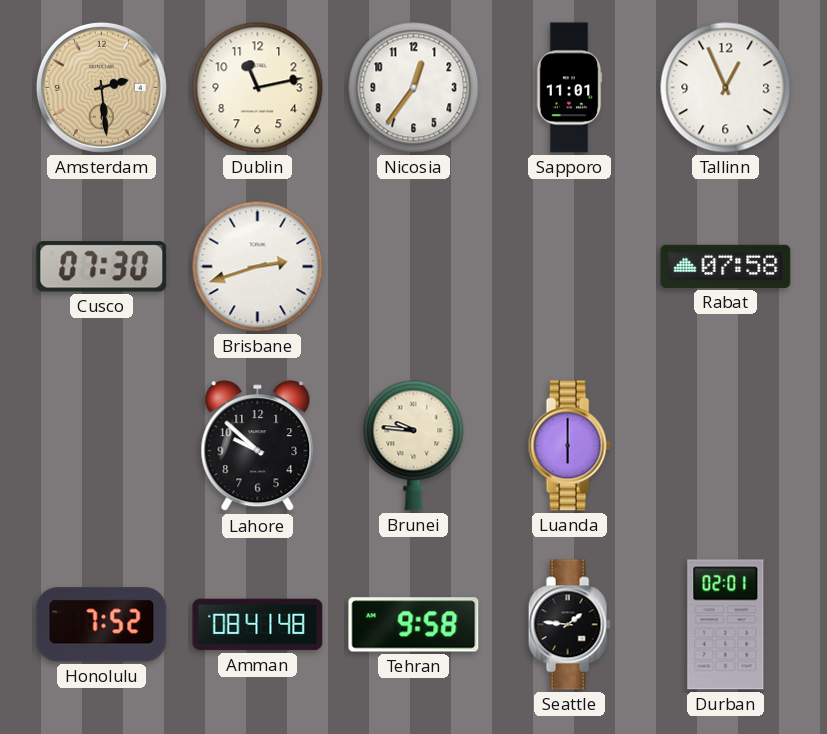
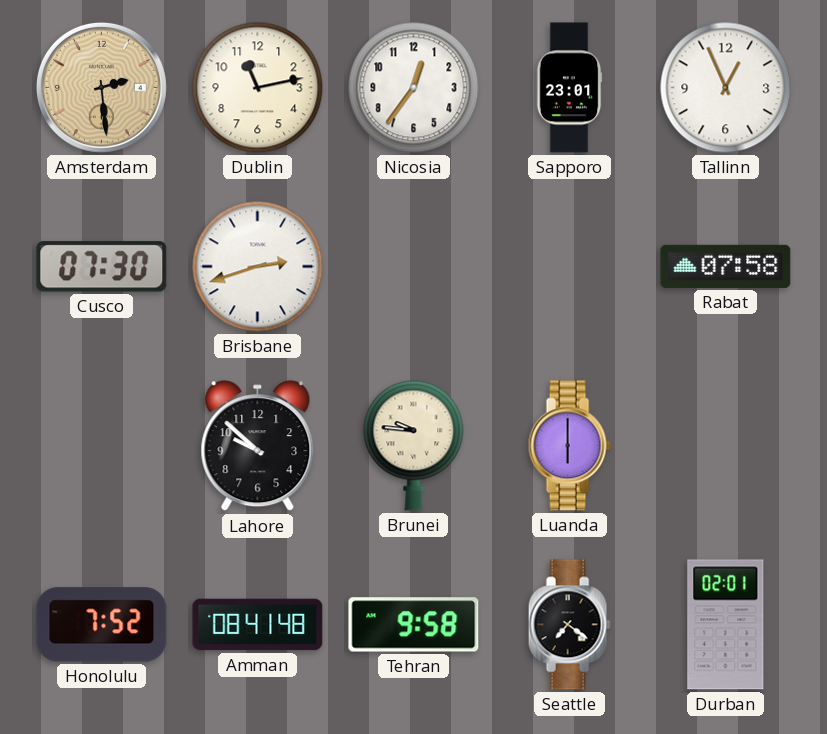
Sapporo: 11:01 -> 23:01 (569, 88)
Seattle: 1:46 -> 7:21 (569, 625)
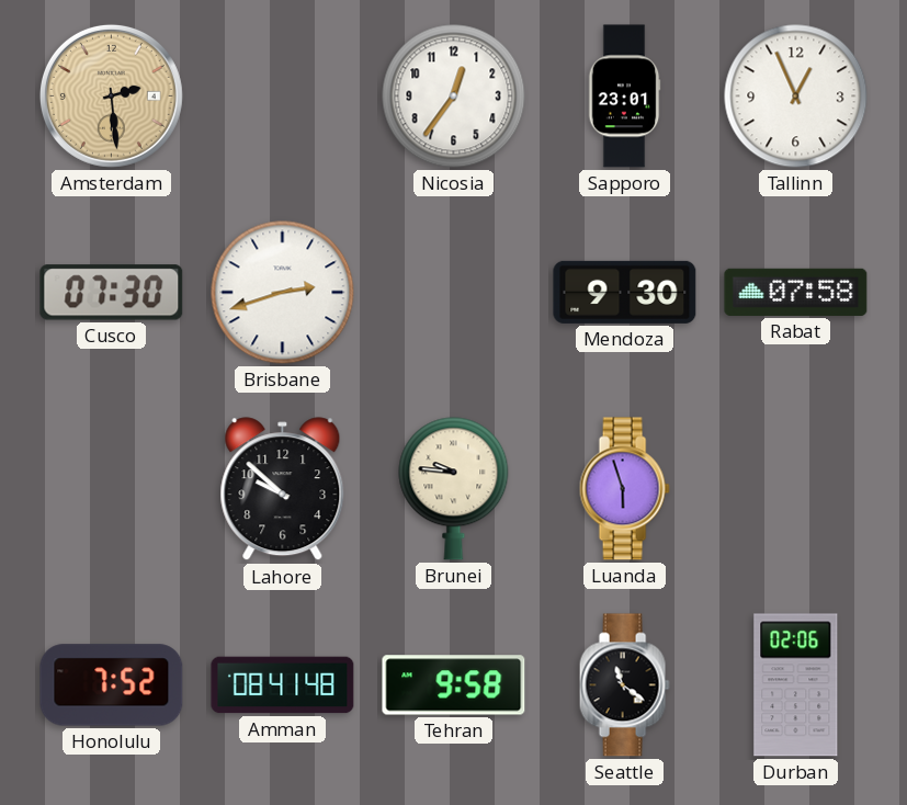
Dublin: 11:13 -> none (258, 88)
Mendoza: none -> 9:30 (625, 292)
Luanda: 6:00 -> 5:57 (624, 489)
Seattle: 7:21 -> 11:21 (624, 685)
Durban: 02:01 -> 02:06 (796, 685)
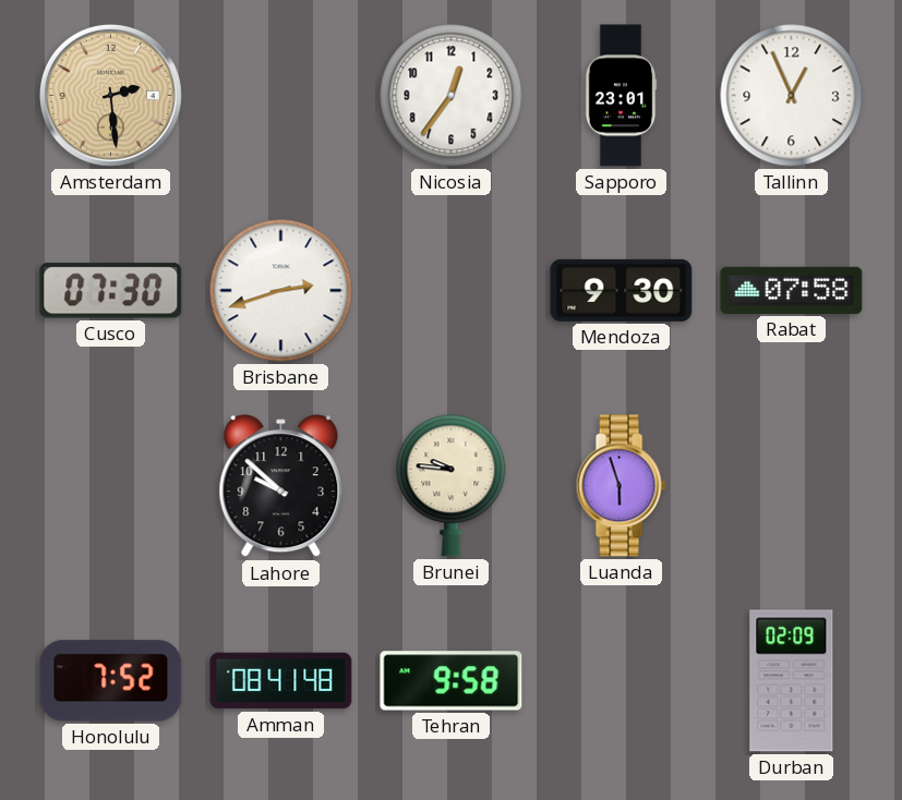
Seattle: 11:21 -> none (624, 685)
Durban: 02:06 -> 02:09 (792, 681)
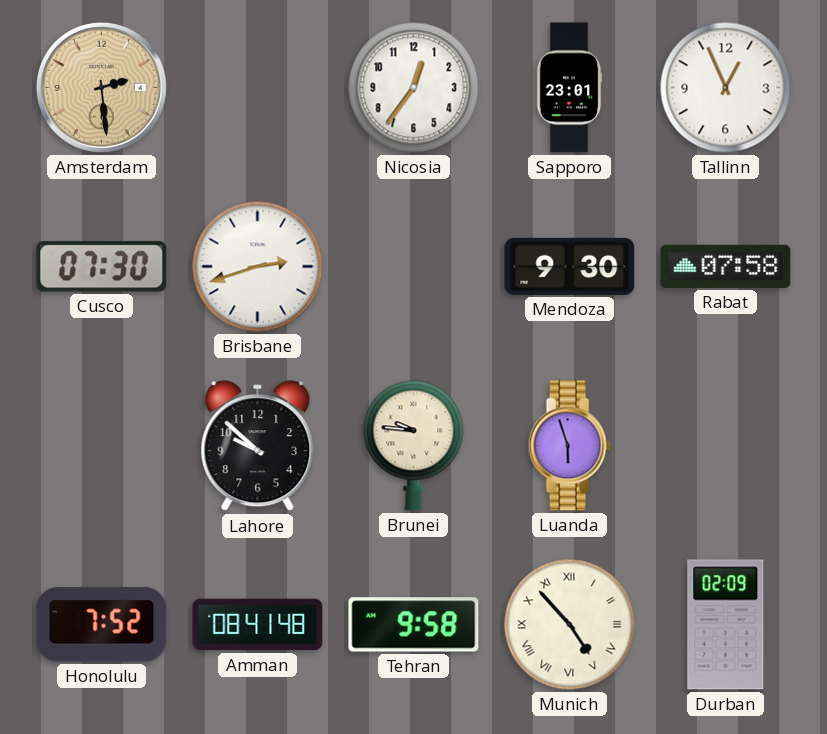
Munich: none -> 4:53 (570, 625)
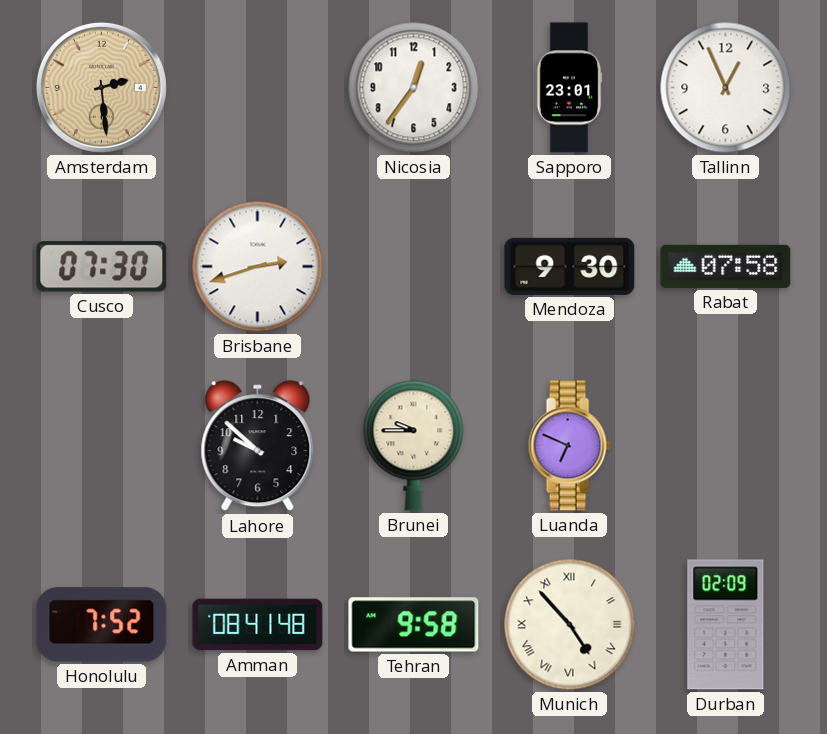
Brunei: 9:46 -> 9:45 (414, 446)
Luanda: 5:57 -> 6:49 (569, 446)
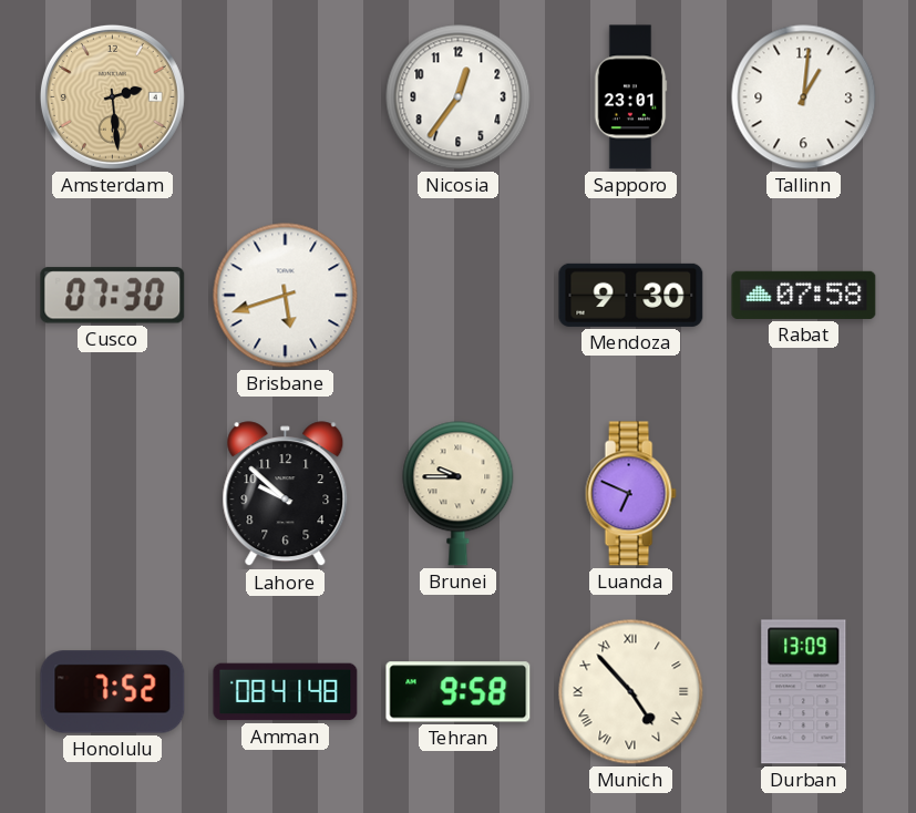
Tallinn: 12:56 -> 1:01 (804, 97)
Brisbane: 2:42 -> 5:42 (286, 296)
Durban: 02:09 -> 13:09 (804, 692)
